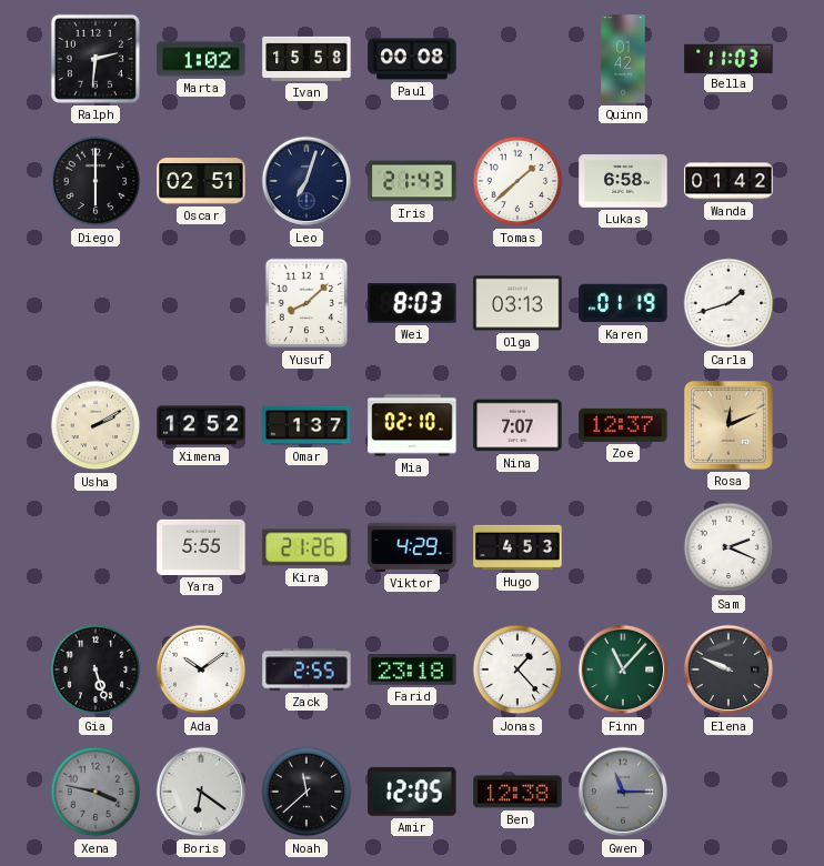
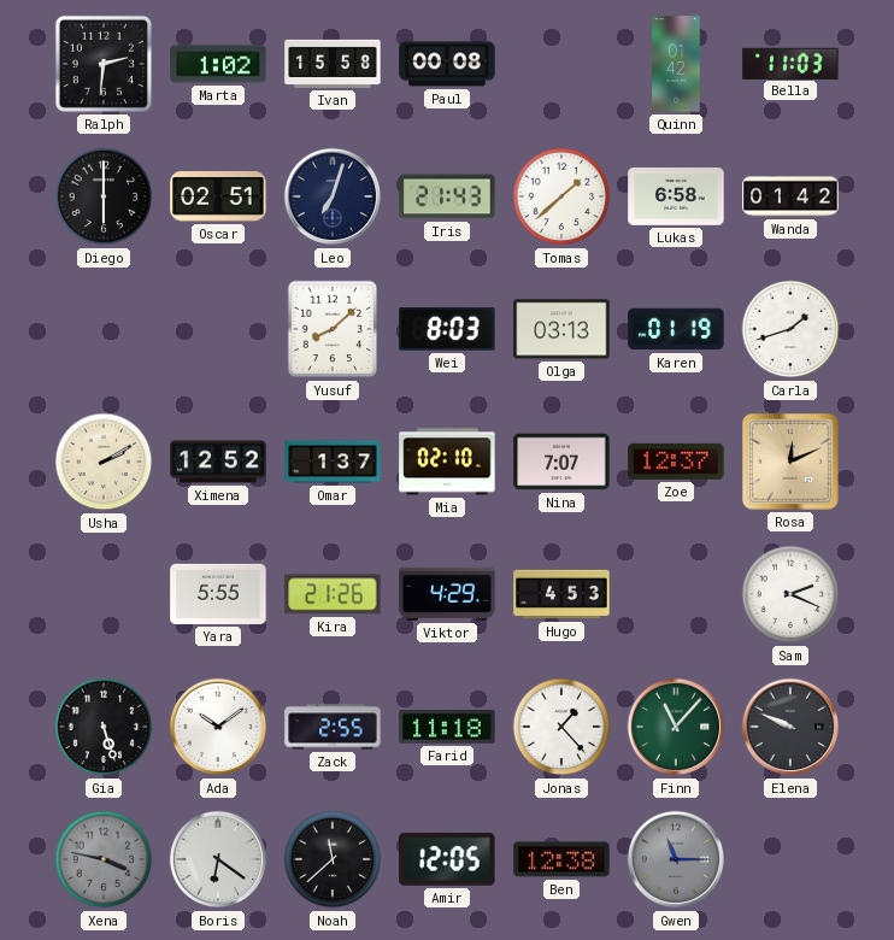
Farid: 23:18 -> 11:18 (447, 727)
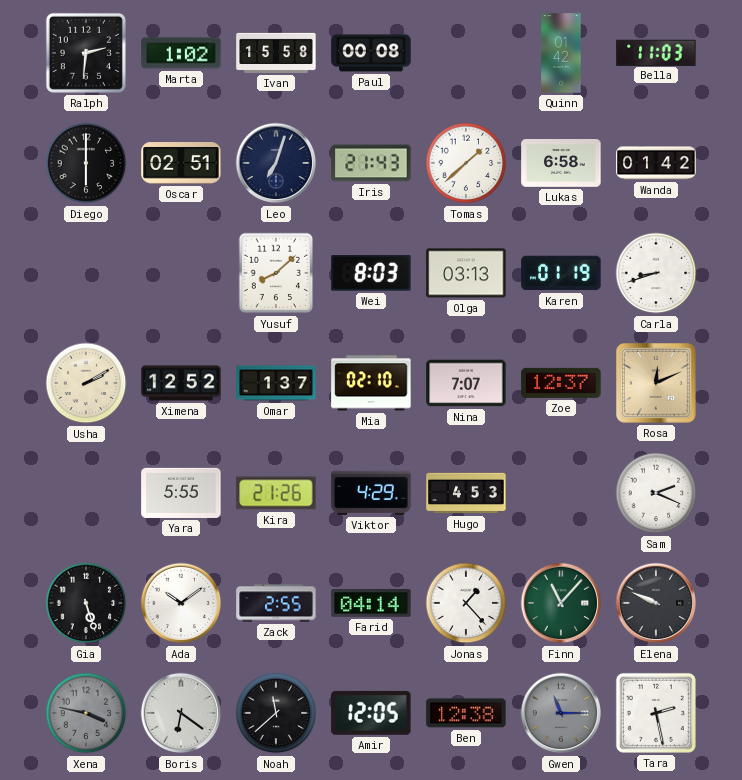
Carla: 1:42 -> 8:42 (656, 273)
Farid: 11:18 -> 04:14 (371, 603)
Tara: none -> 2:28 (656, 713)
